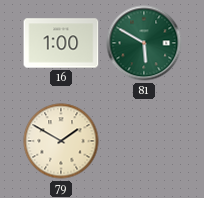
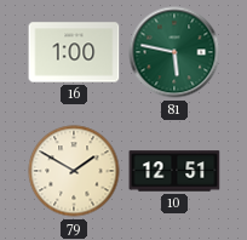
81: 5:50 -> 5:47 (174, 52)
10: none -> 12:51 (174, 171)
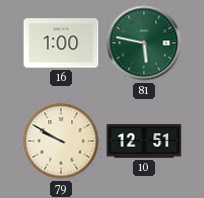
79: 1:50 -> 9:50 (61, 141)
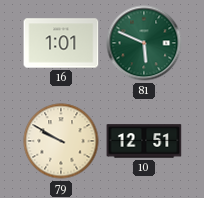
16: 1:00 -> 1:01 (61, 43)
81: 5:47 -> 5:49 (144, 43)
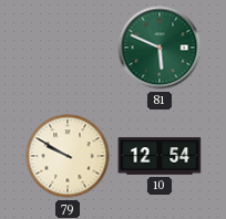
16: 1:01 -> none (61, 43)
10: 12:51 -> 12:54 (160, 156)
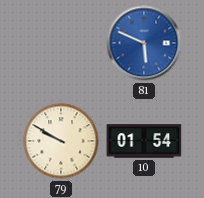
81 dial: green -> blue (144, 43)
10: 12:54 -> 01:54 (144, 141)
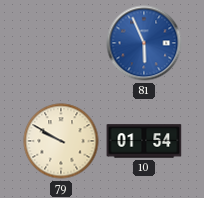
81: 5:49 -> 5:56 (144, 43)
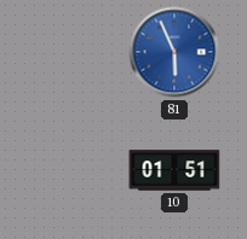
79: 9:50 -> none (61, 141)
10: 01:54 -> 01:51 (174, 170)
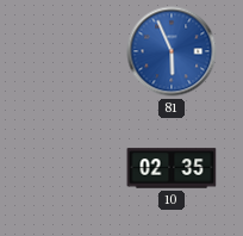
10: 01:51 -> 02:35 (172, 168)
